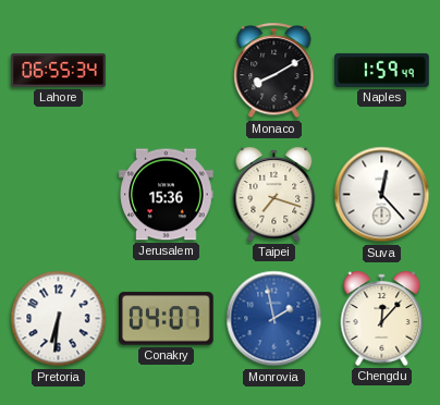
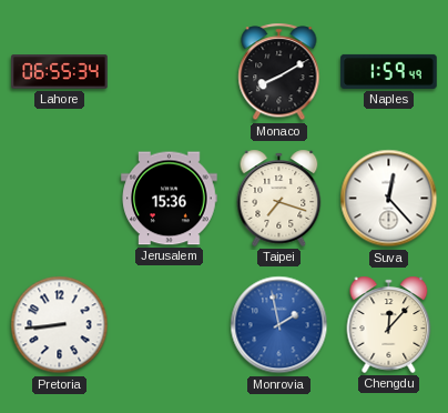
Pretoria: 6:31 -> 8:44 (60, 325)
Conakry: 04:07 -> none (167, 319)
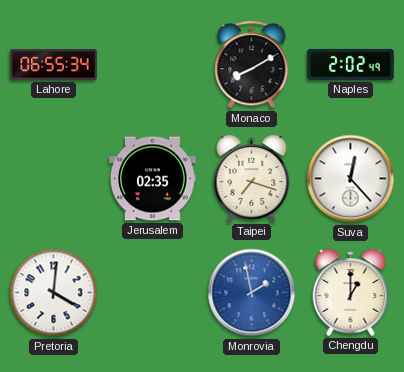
Naples: 1:59 -> 2:02 (351, 64)
Jerusalem: 15:36 -> 02:35 (153, 179)
Pretoria: 8:44 -> 4:01 (54, 293)
Chengdu: 12:07 -> 1:00 (351, 292)
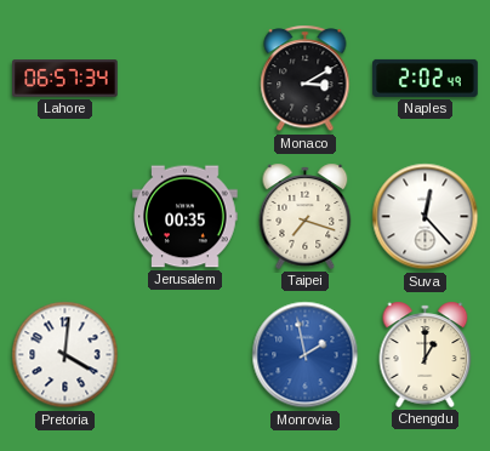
Lahore: 06:55 -> 06:57 (65, 79)
Monaco: 8:10 -> 3:10 (306, 79)
Jerusalem: 02:35 -> 00:35 (186, 217)
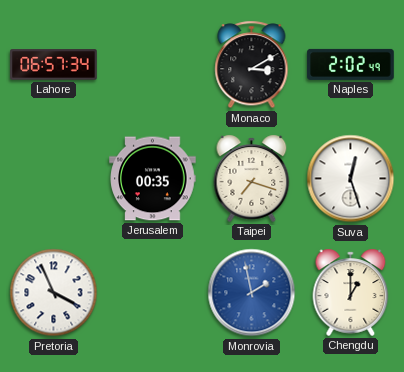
Suva: 12:23 -> 12:27 (351, 179)
Pretoria: 4:01 -> 3:56 (54, 293)
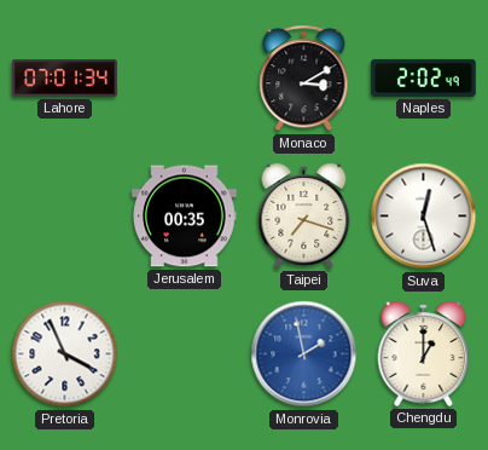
Lahore: 06:57 -> 07:01 (65, 79)
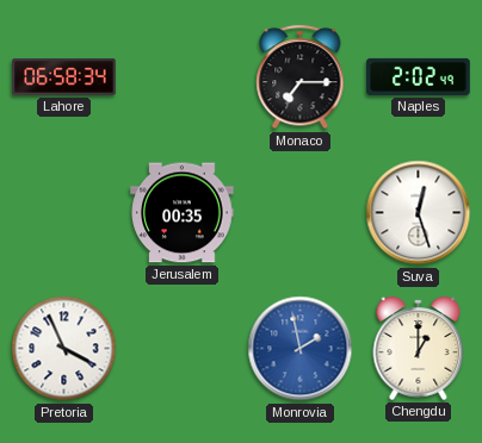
Lahore: 07:01 -> 06:58 (64, 77)
Monaco: 3:10 -> 7:15 (301, 77)
Taipei: 7:18 -> none (304, 215)
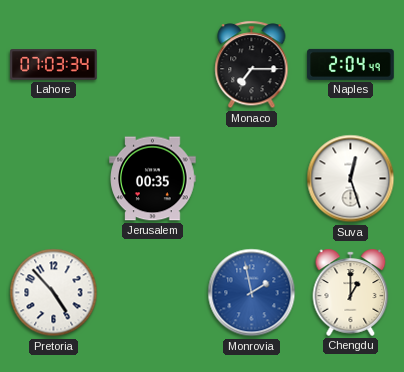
Lahore: 06:58 -> 07:03 (54, 65)
Naples: 2:02 -> 2:04 (351, 64)
Pretoria: 3:56 -> 4:53 (54, 293)
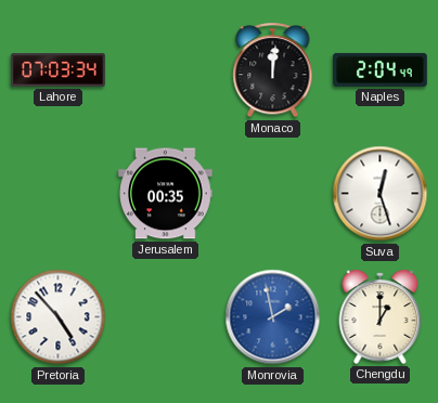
Monaco: 7:15 -> 12:01 (273, 70)
